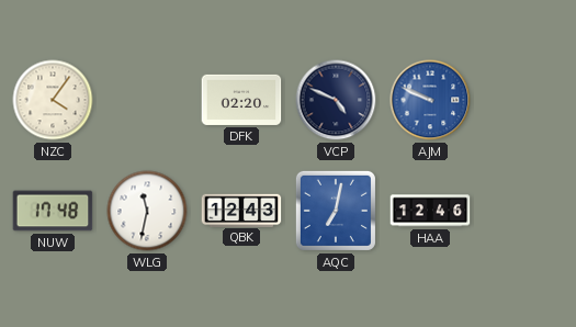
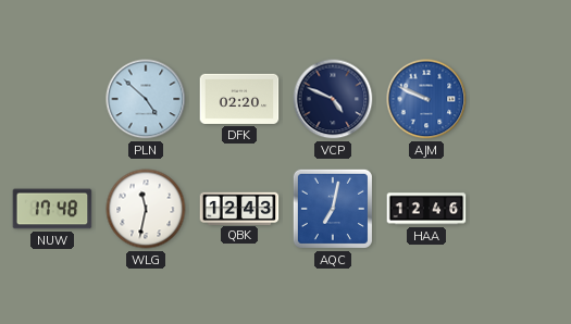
NZC: 4:06 -> none (53, 100)
PLN: none -> 4:52 (146, 99)
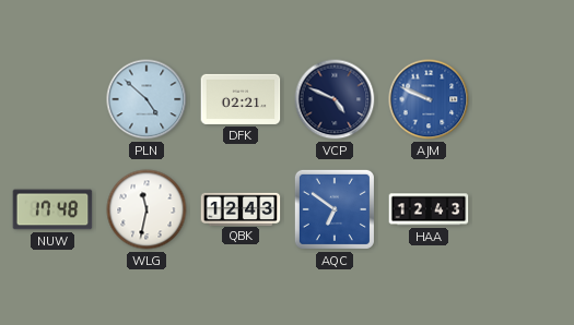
DFK: 02:20 -> 02:21 (241, 99)
AQC: 7:02 -> 6:51 (335, 209)
HAA: 12:46 -> 12:43 (429, 209)
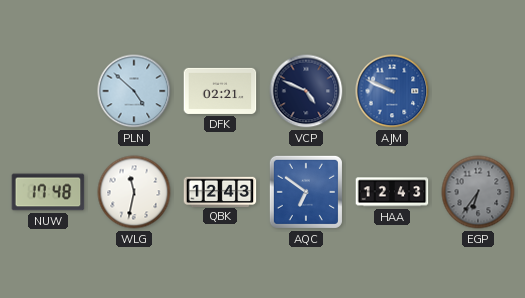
EGP: none -> 6:36 (478, 192)
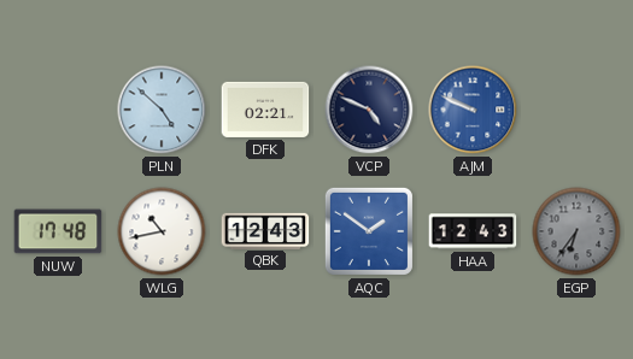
WLG: 11:32 -> 10:43 (162, 231)
AQC: 6:51 -> 1:51 (369, 231)
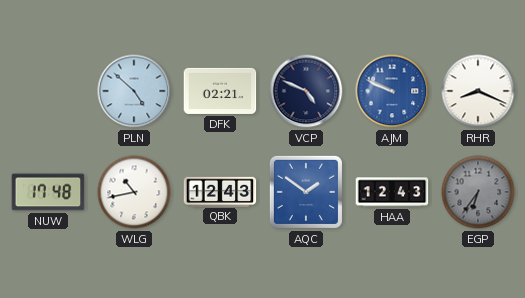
RHR: none -> 8:19 (478, 91)
